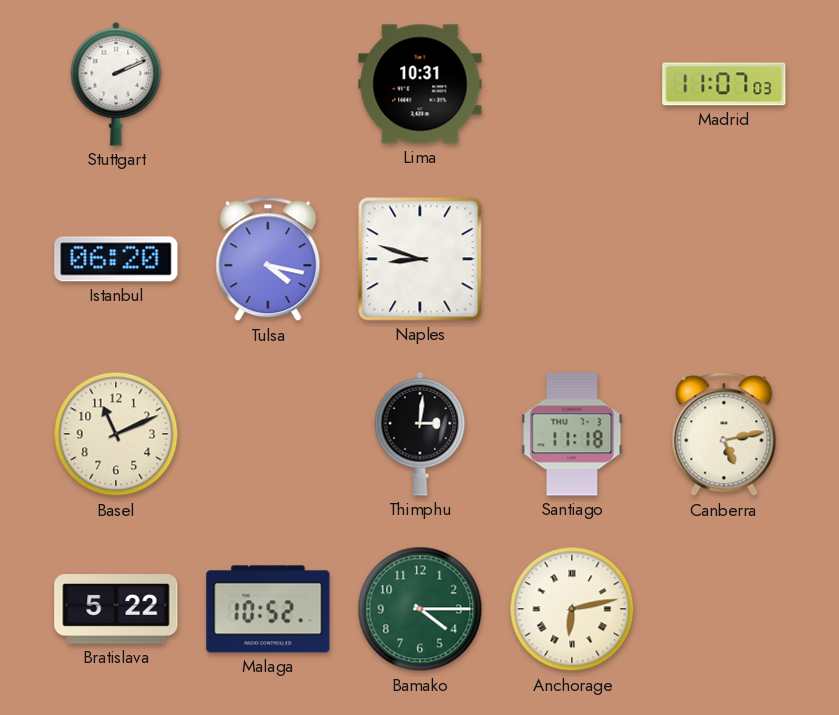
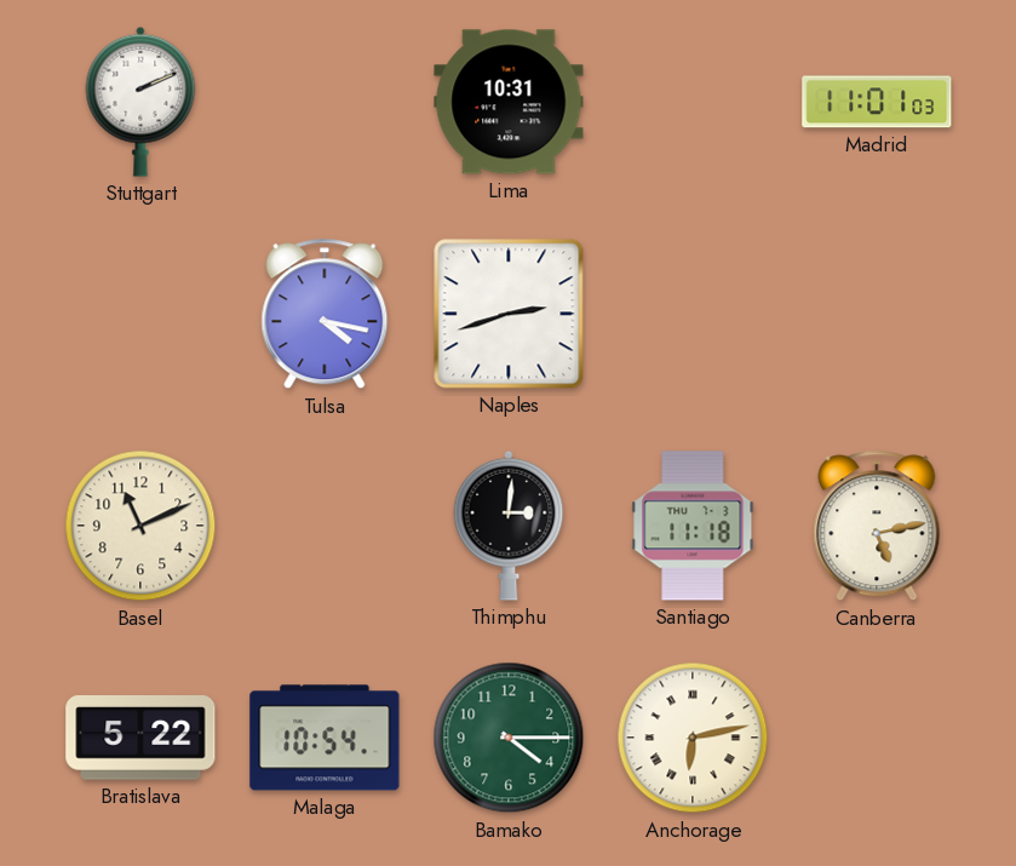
Madrid: 11:07 -> 11:01 (877, 102)
Istanbul: 06:20 -> none (116, 259)
Naples: 8:48 -> 2:42 (509, 314)
Malaga: 10:52 -> 10:54 (325, 738)
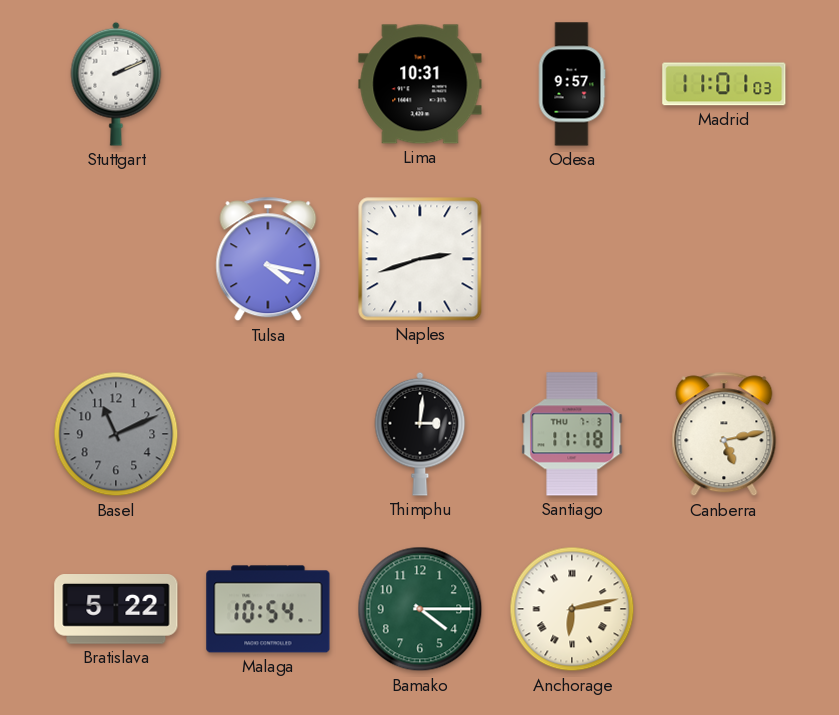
Odesa: none -> 9:57 (572, 84)
Basel dial: cream -> grey (116, 434)
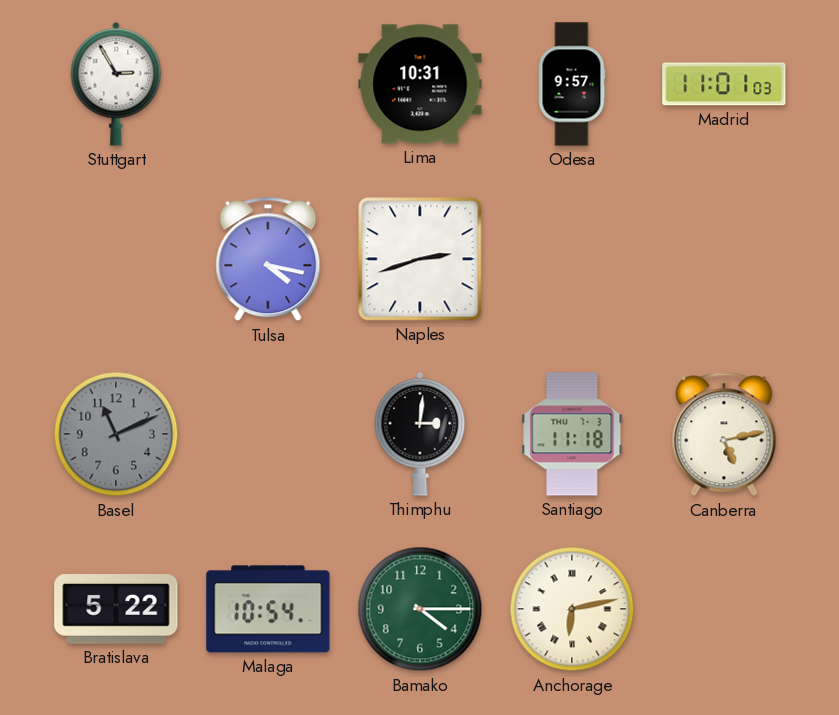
Stuttgart: 2:11 -> 2:55 (116, 84)
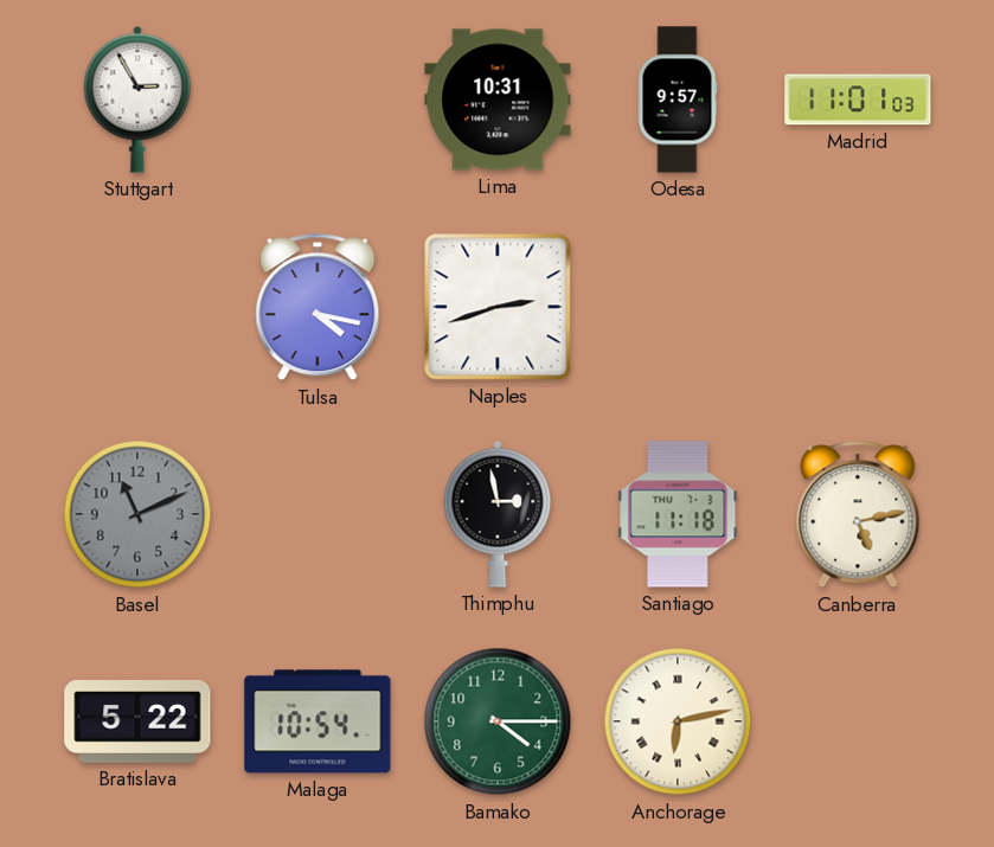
Thimphu: 3:01 -> 2:58 (498, 514)
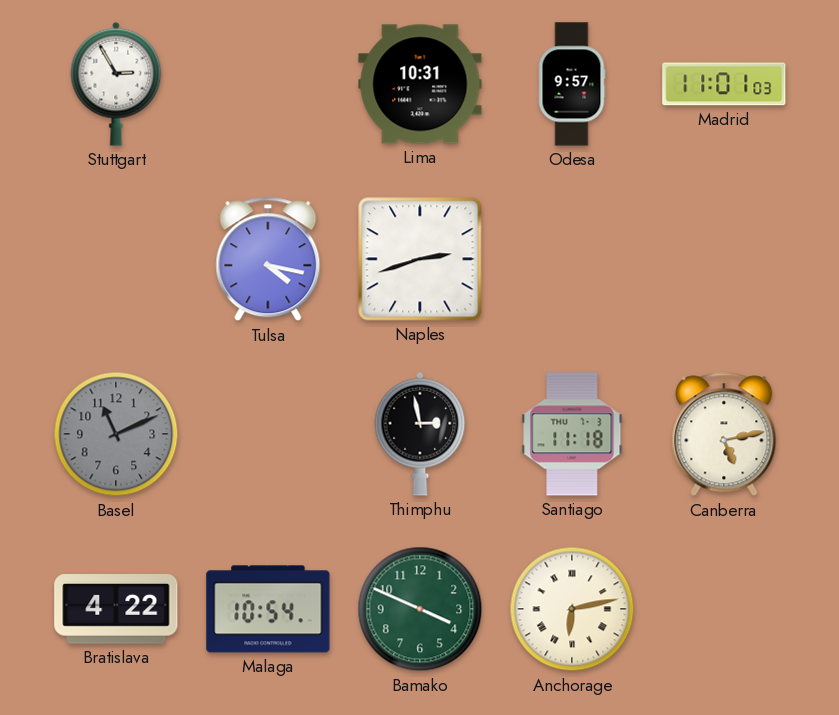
Bratislava: 5:22 -> 4:22 (116, 610)
Bamako: 4:15 -> 3:49 (420, 609)
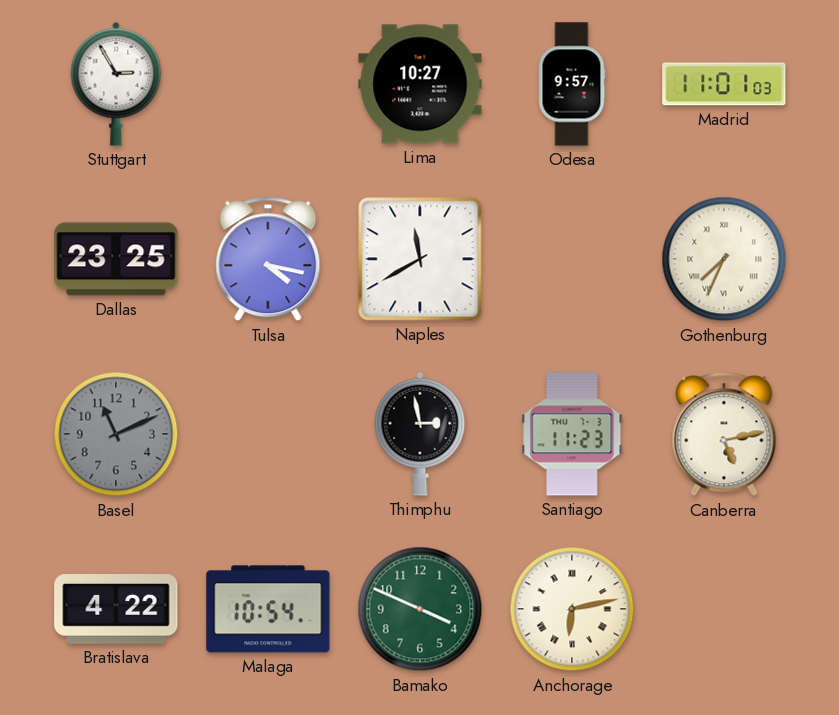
Lima: 10:31 -> 10:27 (420, 84)
Dallas: none -> 23:25 (116, 259)
Naples: 2:42 -> 11:40 (420, 259)
Gothenburg: none -> 7:34 (724, 259)
Santiago: 11:18 -> 11:23 (572, 434)
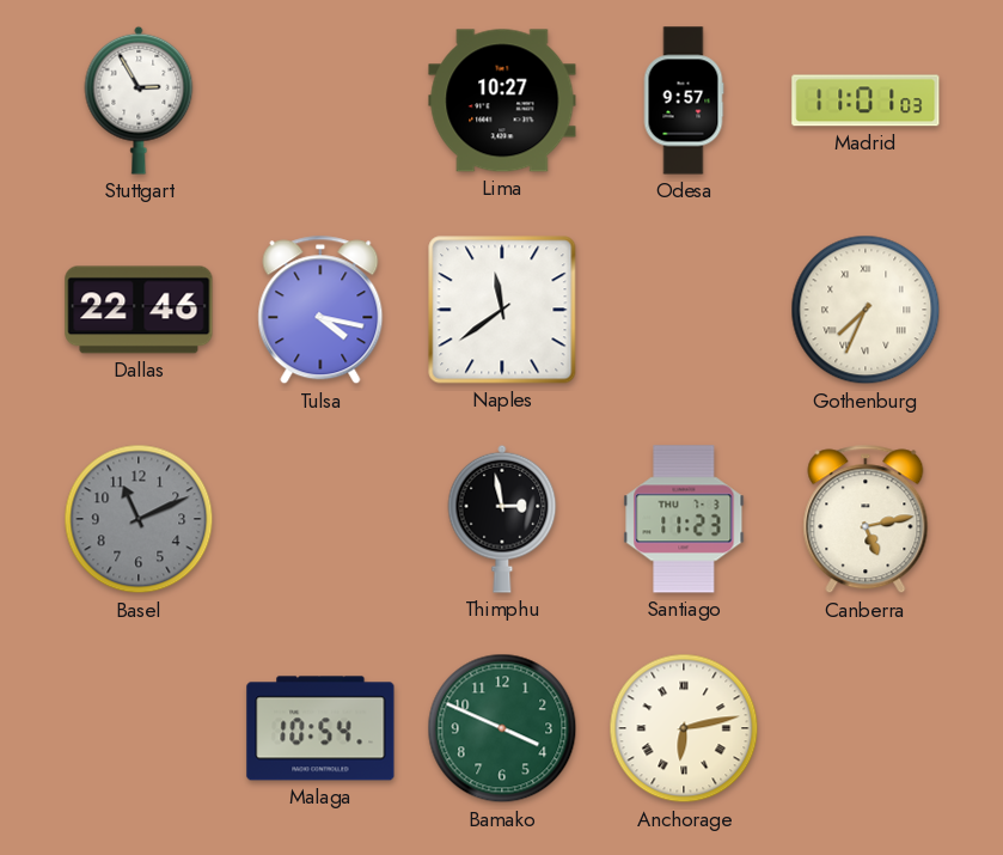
Dallas: 23:25 -> 22:46 (139, 310)
Naples: 11:40 -> 11:39 (502, 310)
Bratislava: 4:22 -> none (116, 610)
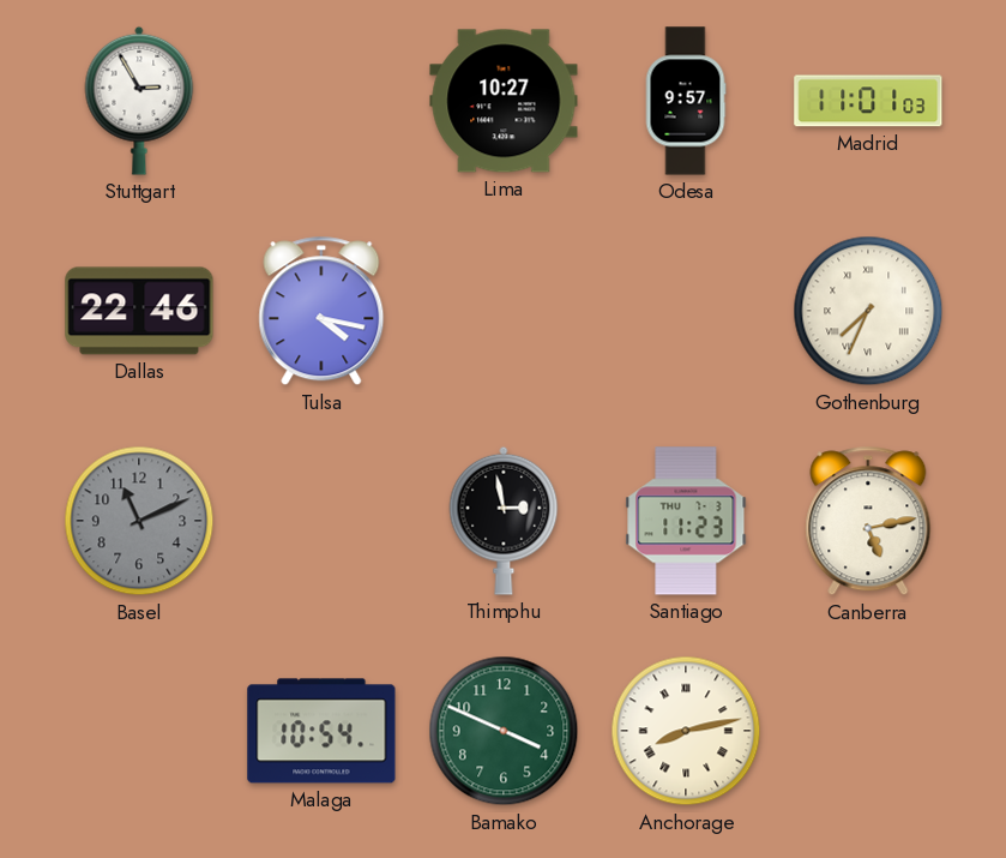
Naples: 11:39 -> none (502, 310)
Anchorage: 6:13 -> 8:13 (686, 731)
